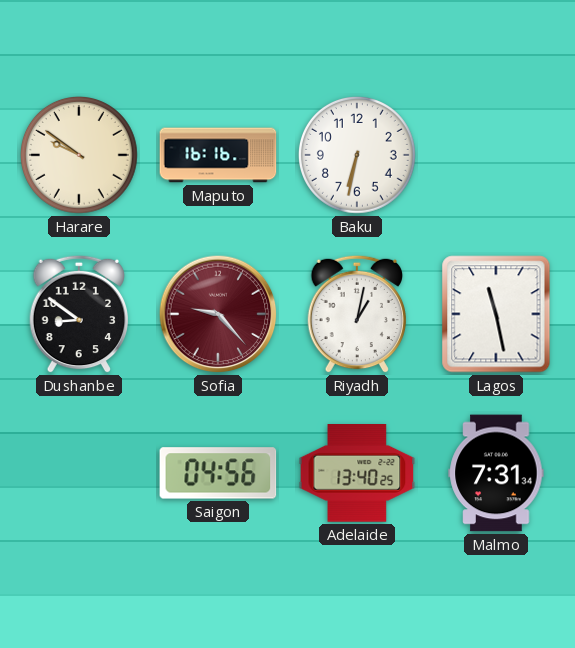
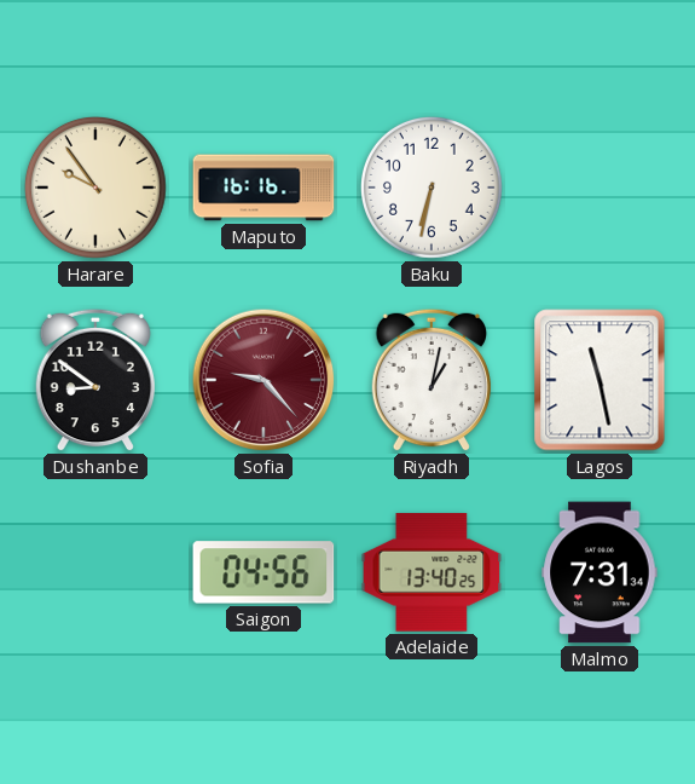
Harare: 9:51 -> 9:54 (95, 188)
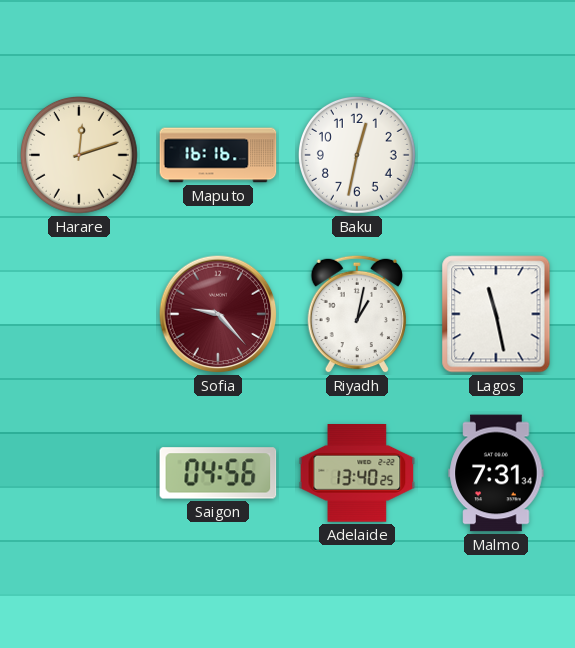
Harare: 9:54 -> 12:12 (79, 155)
Baku: 6:32 -> 12:32 (357, 155)
Dushanbe: 8:51 -> none (94, 380)
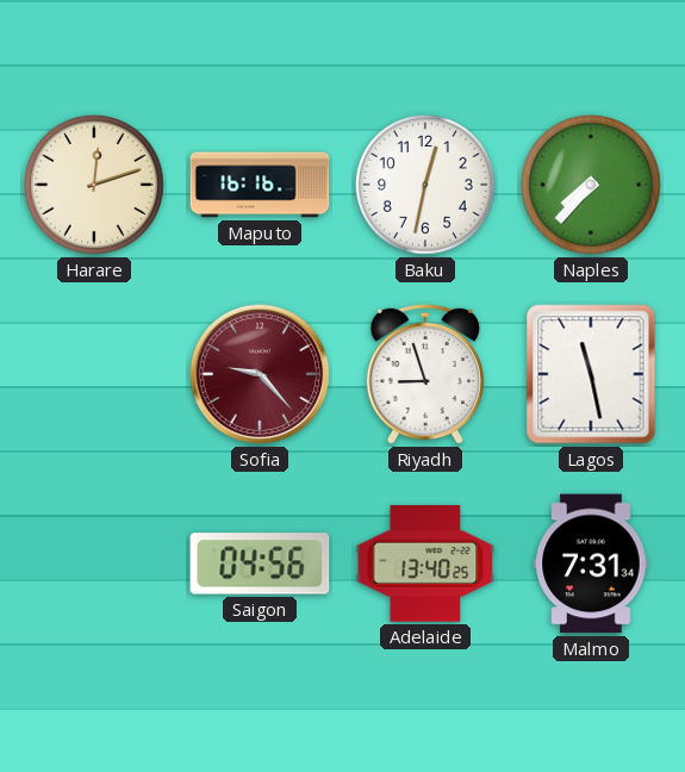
Naples: none -> 7:37 (591, 185)
Riyadh: 1:02 -> 8:57 (424, 374)
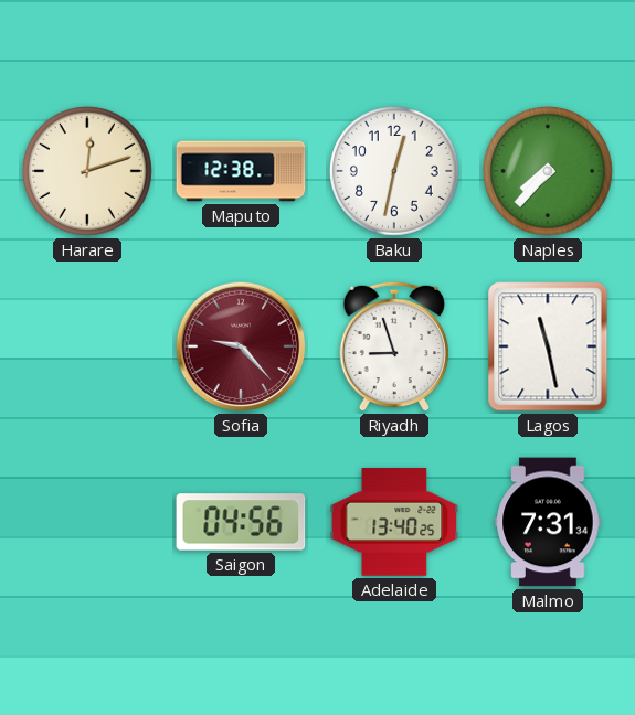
Maputo: 16:16 -> 12:38 (241, 171)
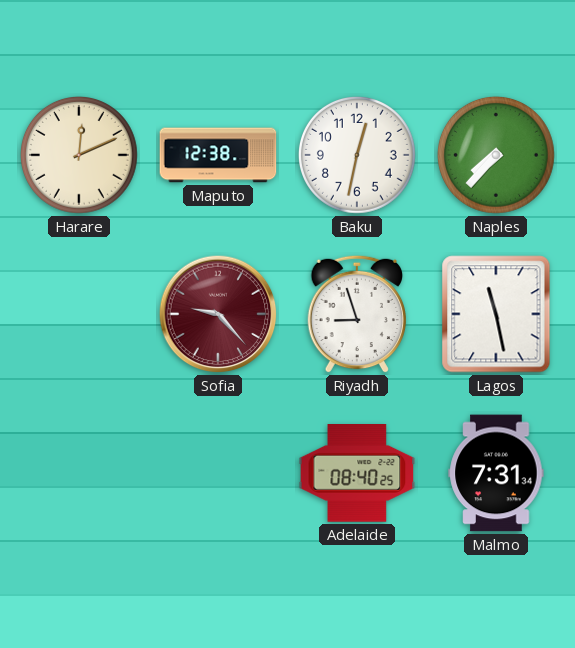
Harare: 12:12 -> 12:11 (79, 155)
Saigon: 04:56 -> none (241, 522)
Adelaide: 13:40 -> 08:40 (357, 474)
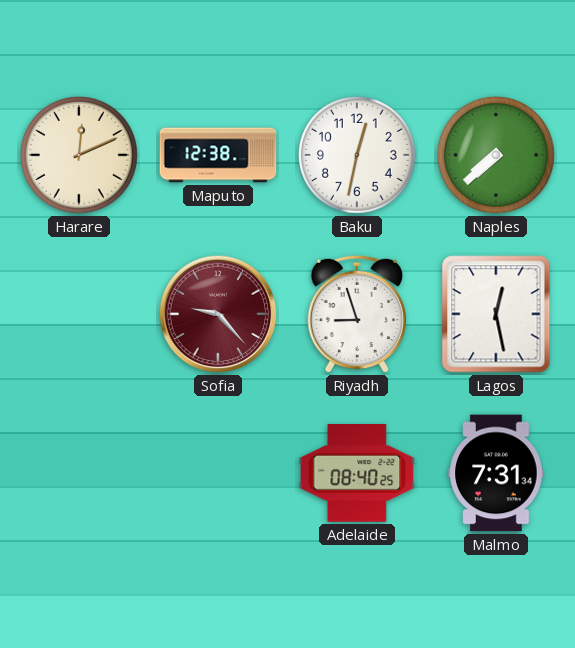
Naples: 7:37 -> 7:38 (496, 155)
Lagos: 11:28 -> 12:28 (496, 314)
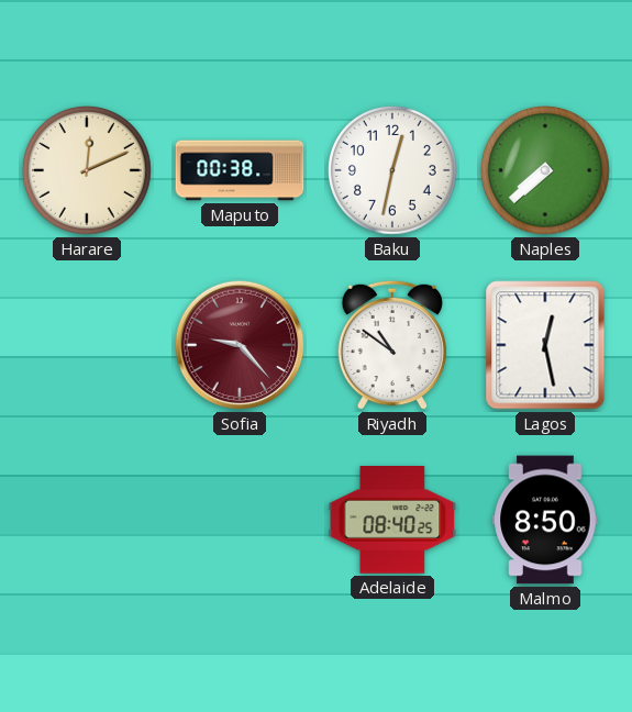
Maputo: 12:38 -> 00:38 (240, 170)
Riyadh: 8:57 -> 10:51 (391, 345)
Malmo: 7:31 -> 8:50 (545, 520)
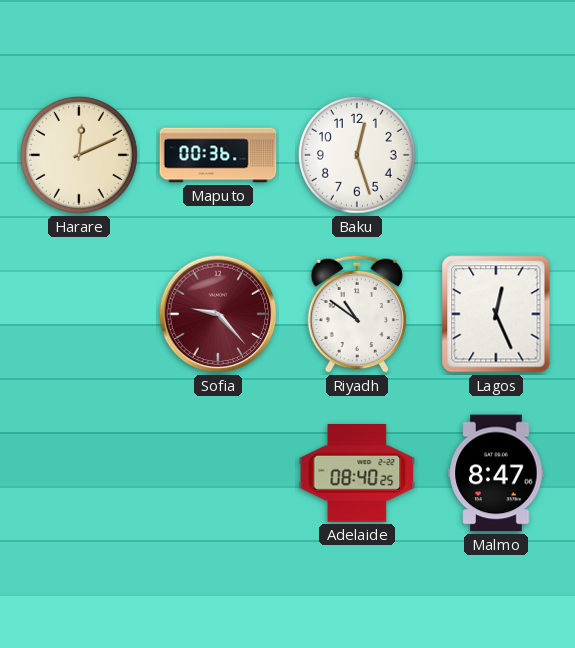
Maputo: 00:38 -> 00:36 (218, 155)
Baku: 12:32 -> 12:27 (357, 155)
Naples: 7:38 -> none (545, 170)
Lagos: 12:28 -> 12:26 (496, 314)
Malmo: 8:50 -> 8:47 (496, 473)
